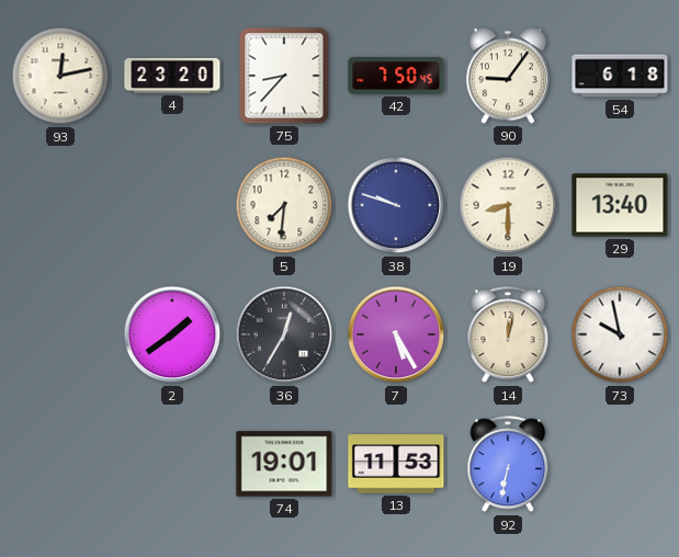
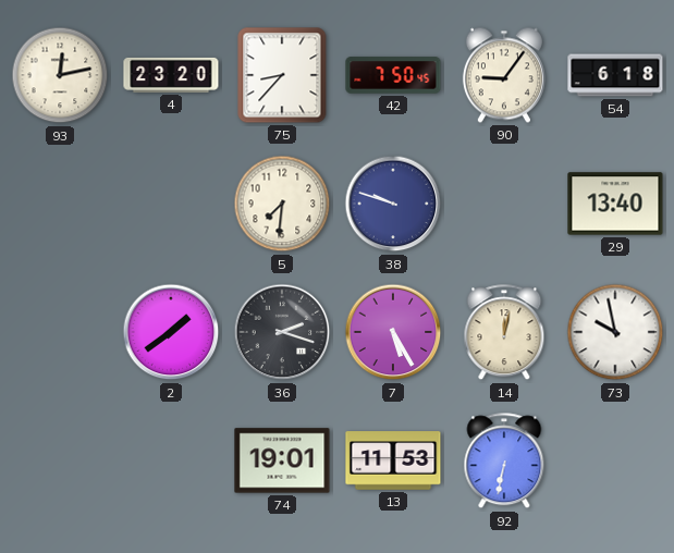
19: 8:30 -> none (508, 205)
36: 12:35 -> 2:18 (282, 332)
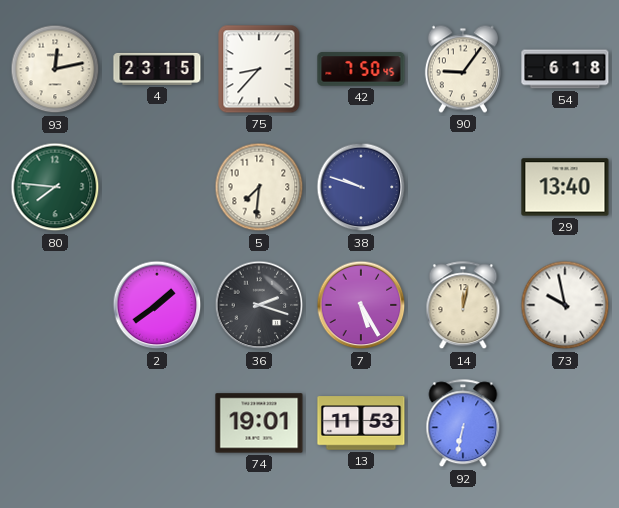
4: 23:20 -> 23:15 (157, 69)
80: none -> 7:46 (55, 187)
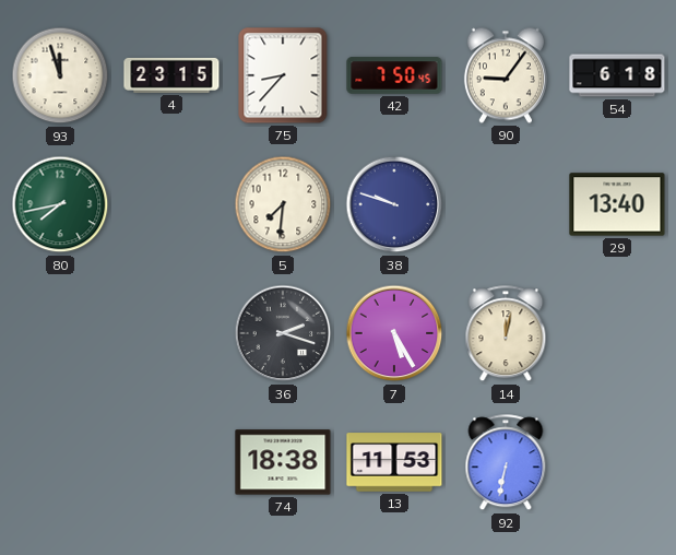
93: 12:13 -> 11:57 (60, 75)
80: 7:46 -> 7:43 (60, 204)
2: 1:39 -> none (157, 305)
73: 9:58 -> none (565, 305)
74: 19:01 -> 18:38 (283, 462)
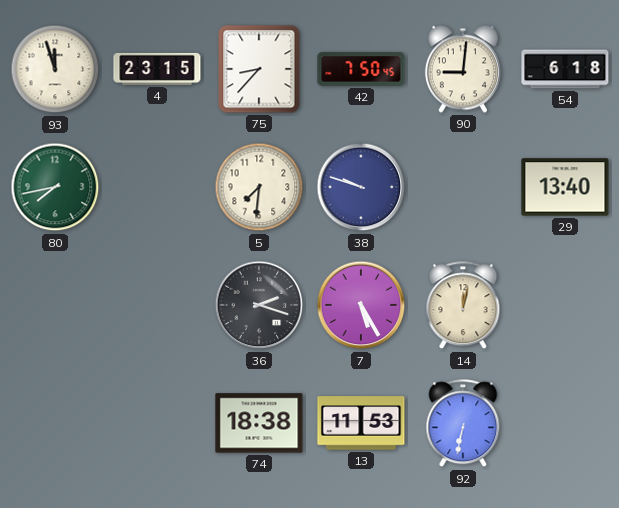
90: 9:06 -> 9:01 (463, 69)
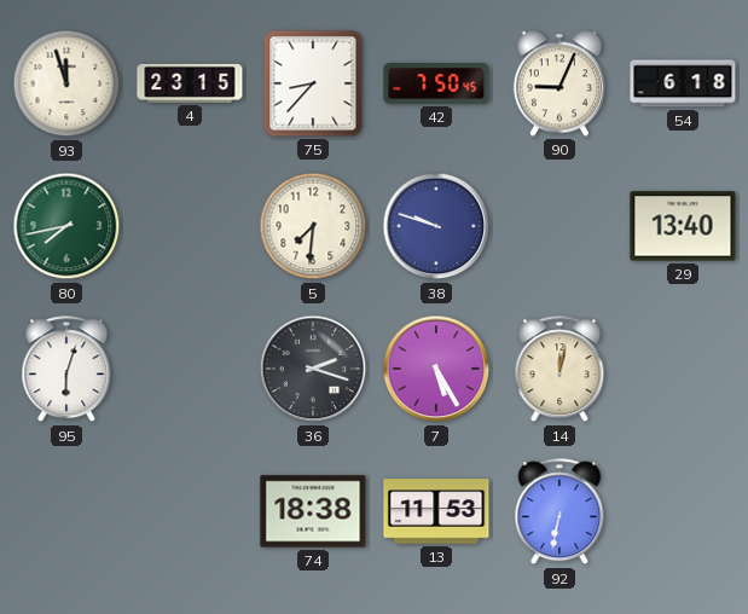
90: 9:01 -> 9:04 (559, 83)
95: none -> 6:03 (66, 370)
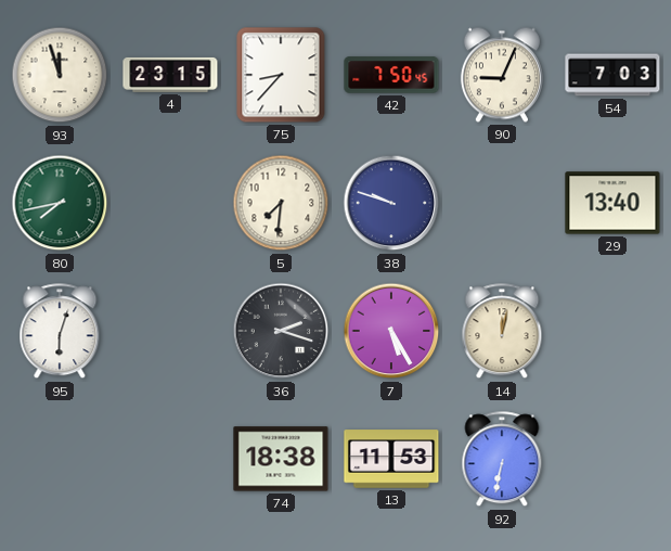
54: 6:18 -> 7:03 (612, 75)
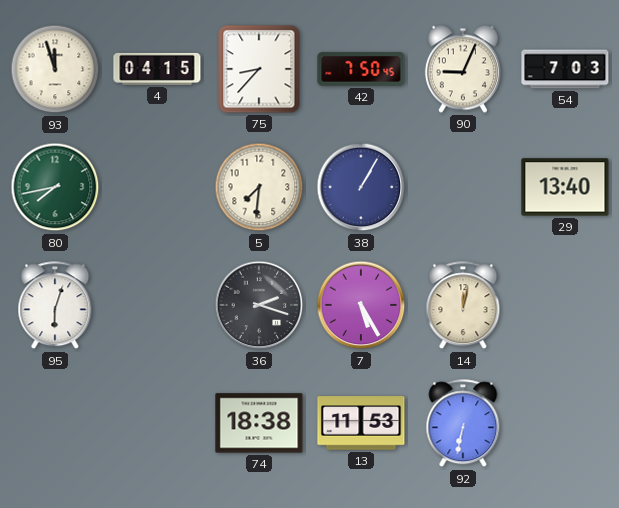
4: 23:15 -> 04:15 (157, 69)
38: 9:48 -> 1:05 (361, 187)
